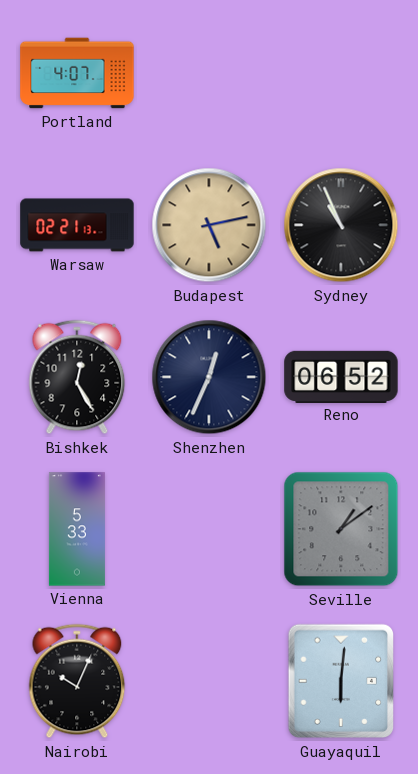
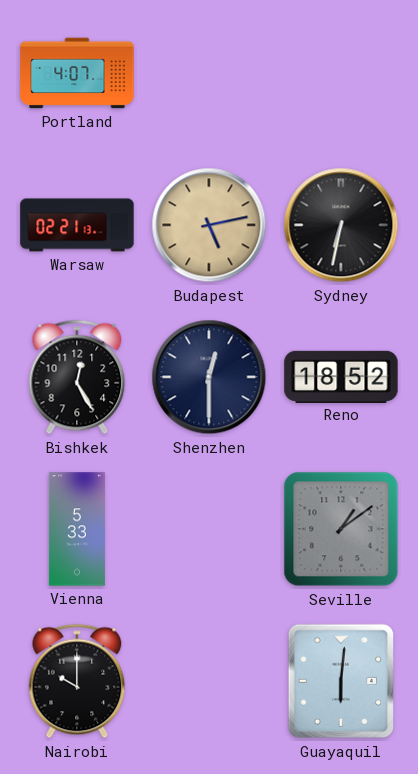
Sydney: 10:56 -> 6:32 (341, 225)
Shenzhen: 12:34 -> 12:30 (209, 377)
Reno: 06:52 -> 18:52 (341, 376)
Nairobi: 10:04 -> 10:00 (77, 681)
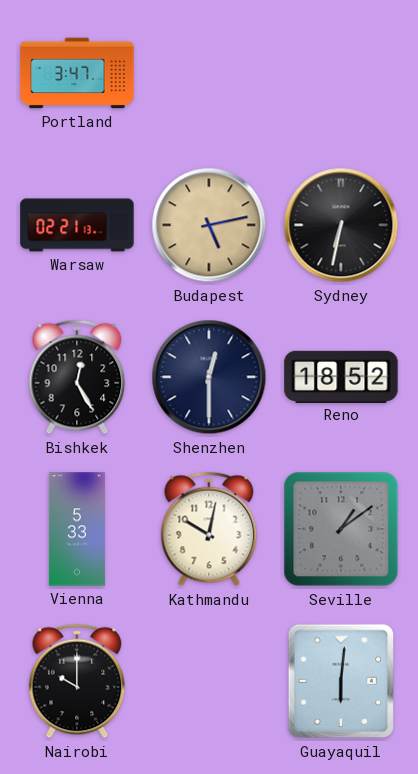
Portland: 4:07 -> 3:47 (77, 73)
Kathmandu: none -> 10:02 (209, 529)
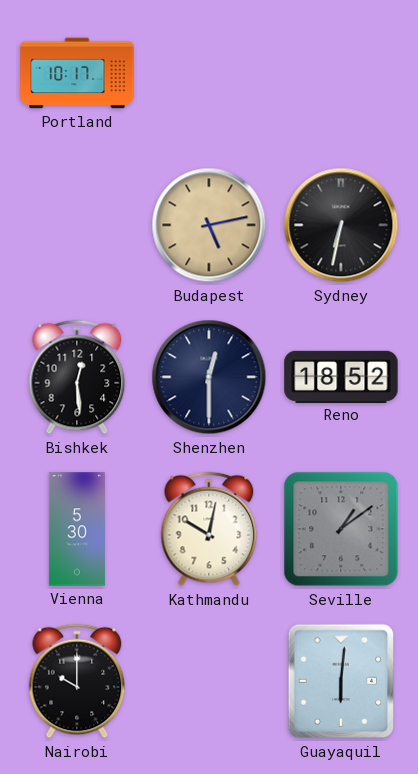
Portland: 3:47 -> 10:17 (77, 73)
Warsaw: 02:21 -> none (77, 225)
Bishkek: 12:25 -> 12:29 (77, 377)
Vienna: 5:33 -> 5:30 (77, 529)
